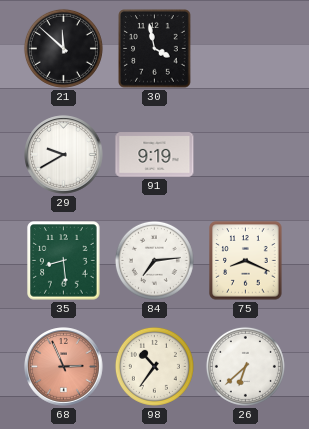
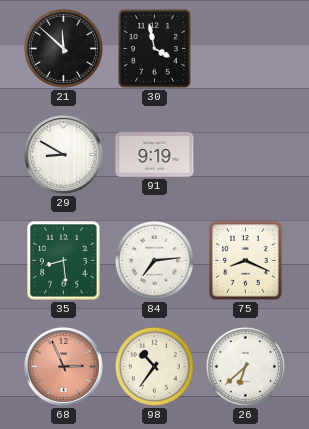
29: 9:40 -> 8:50 (64, 155)
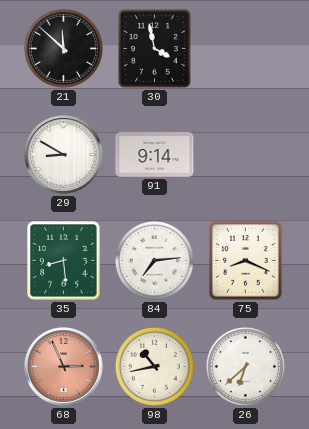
91: 9:19 -> 9:14 (155, 155)
98: 10:36 -> 10:43 (154, 366)
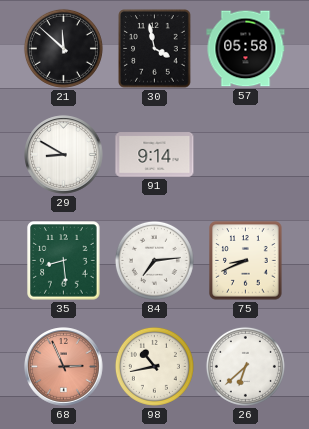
57: none -> 05:58 (246, 49)
75: 8:19 -> 8:41 (246, 261)
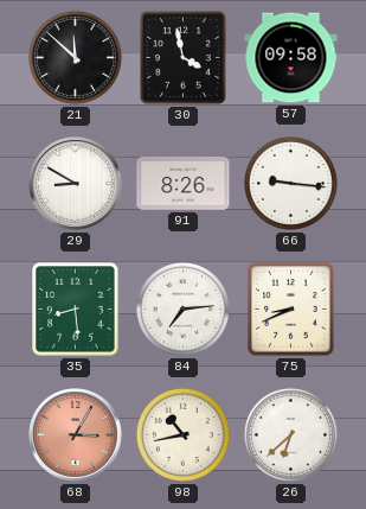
57: 05:58 -> 09:58 (291, 58)
91: 9:14 -> 8:26 (184, 184)
66: none -> 9:16 (290, 183)
68: 2:56 -> 3:05 (76, 435)
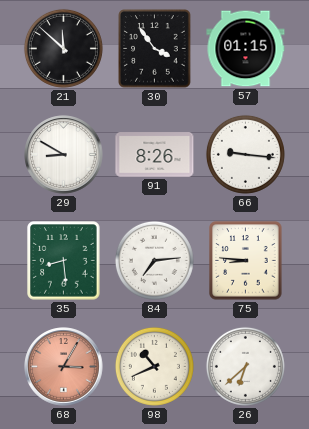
30: 3:58 -> 3:54 (155, 49)
57: 09:58 -> 01:15 (246, 49)
75: 8:41 -> 8:46 (246, 261)
98: 10:43 -> 10:41 (154, 366)
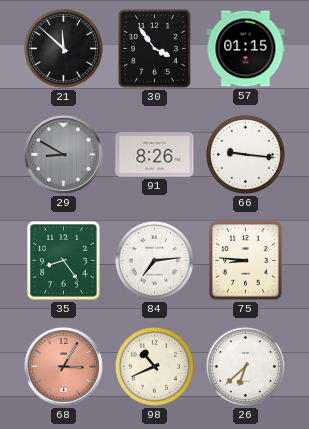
29 dial: white -> grey (64, 155)
35: 8:29 -> 8:24 (64, 261)
